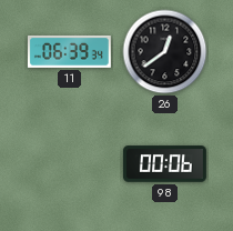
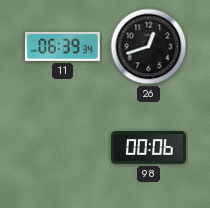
26: 12:39 -> 12:42 (149, 47)
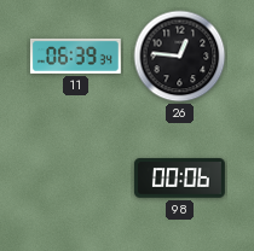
26: 12:42 -> 12:46 (180, 57)
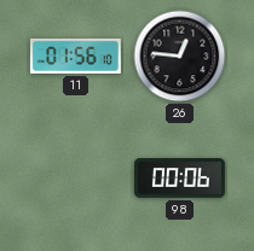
11: 06:39 -> 01:56 (75, 56)
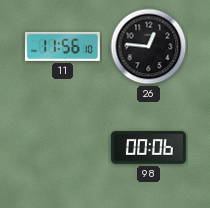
11: 01:56 -> 11:56 (62, 46)
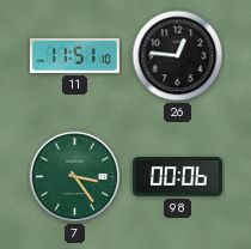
11: 11:56 -> 11:51 (74, 55)
7: none -> 3:24 (75, 177)
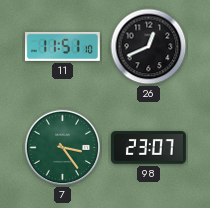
26: 12:46 -> 12:41 (149, 47)
98: 00:06 -> 23:07 (148, 148)
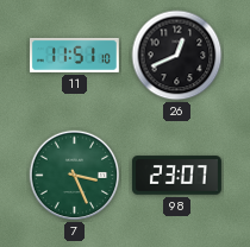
7: 3:24 -> 3:26 (75, 176)
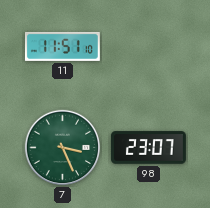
26: 12:41 -> none (177, 56)
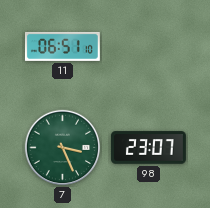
11: 11:51 -> 06:51 (62, 46)
